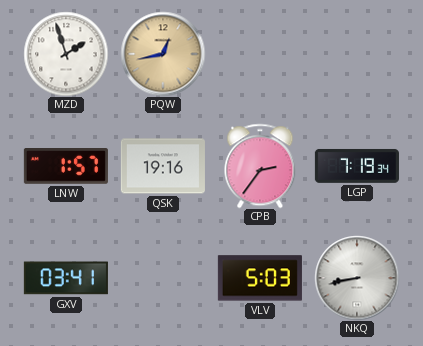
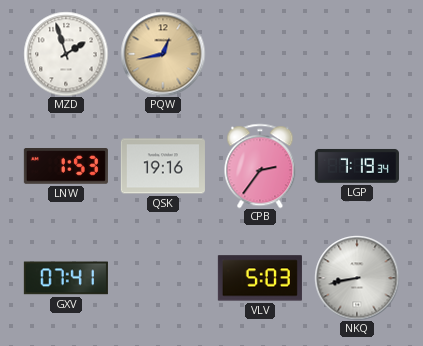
LNW: 1:57 -> 1:53 (66, 166)
GXV: 03:41 -> 07:41 (66, 278)
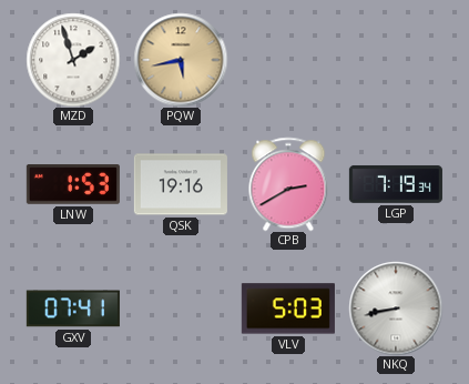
PQW: 12:43 -> 5:43 (181, 60)
CPB: 2:36 -> 2:40 (288, 184)
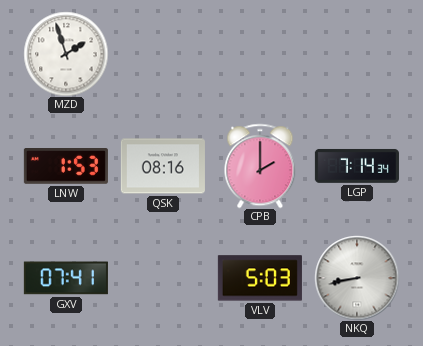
PQW: 5:43 -> none (181, 60)
QSK: 19:16 -> 08:16 (163, 166)
CPB: 2:40 -> 2:00 (260, 166)
LGP: 7:19 -> 7:14 (357, 166)
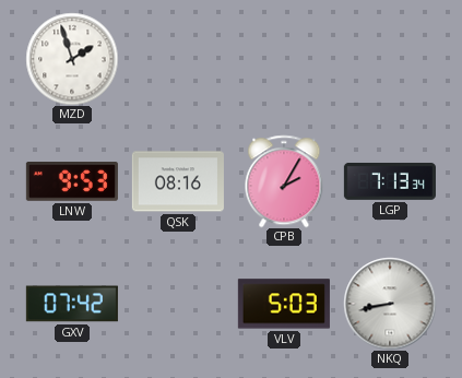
LNW: 1:53 -> 9:53 (72, 181)
CPB: 2:00 -> 2:05 (284, 181)
LGP: 7:14 -> 7:13 (390, 181)
GXV: 07:41 -> 07:42 (72, 304)
